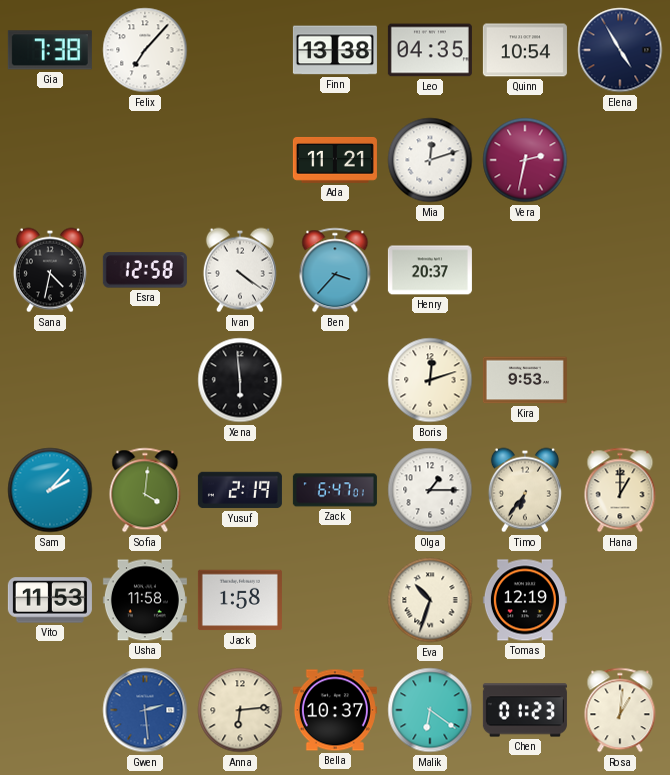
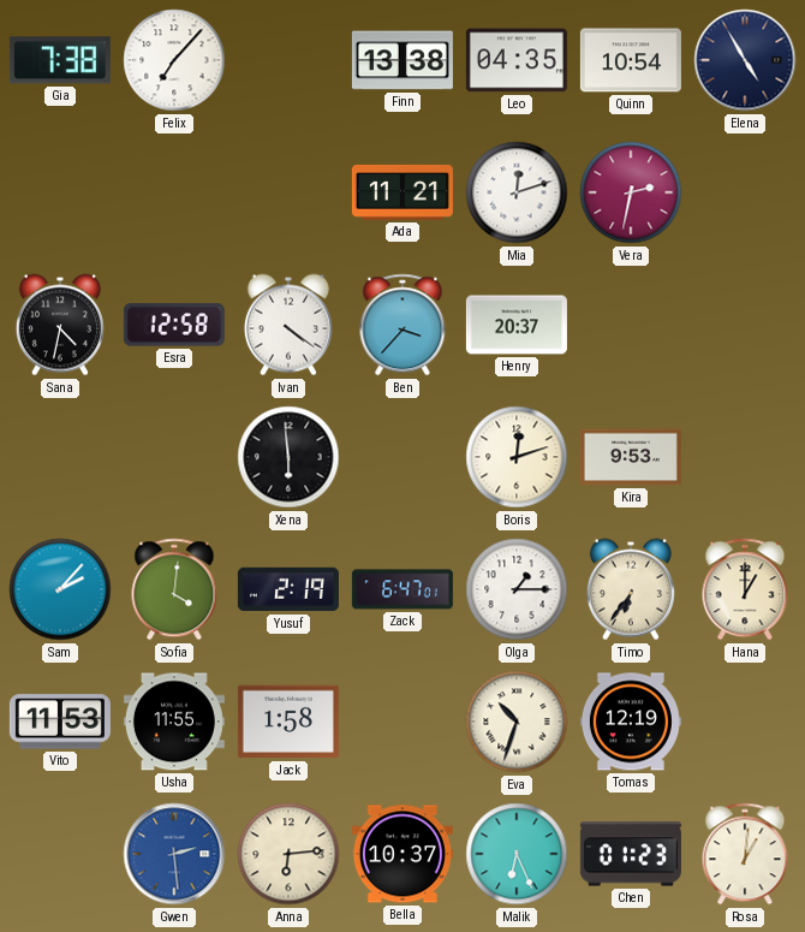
Usha: 11:58 -> 11:55 (174, 722)
Malik: 6:21 -> 6:26 (517, 854)
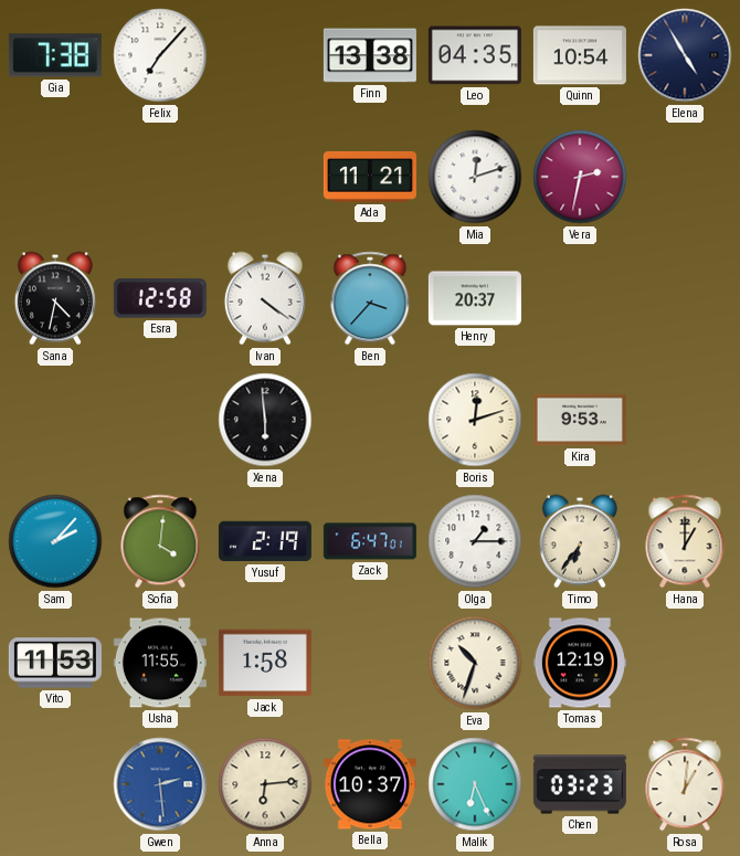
Chen: 01:23 -> 03:23 (580, 784)
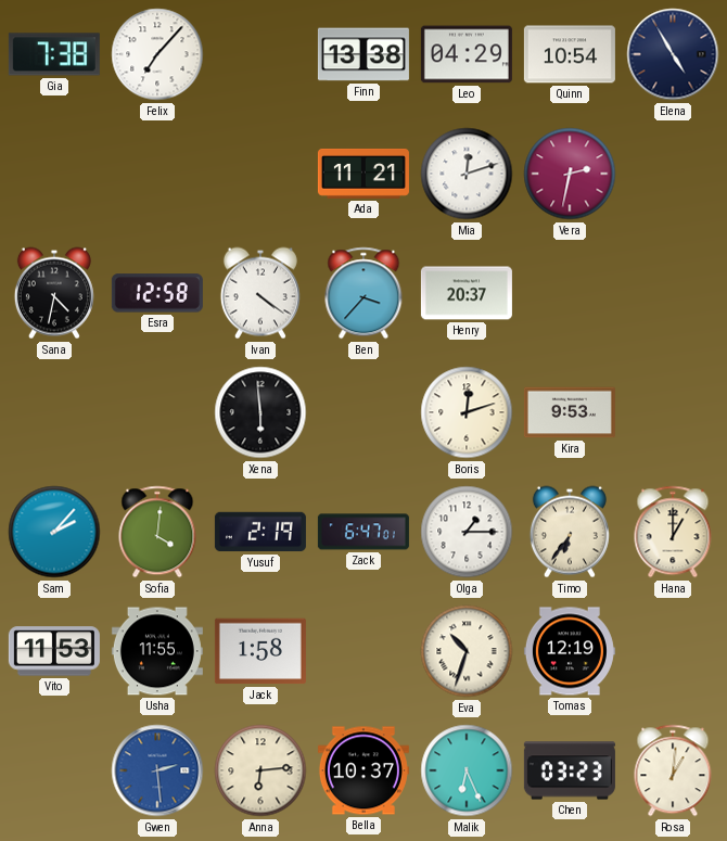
Leo: 04:35 -> 04:29 (467, 54)
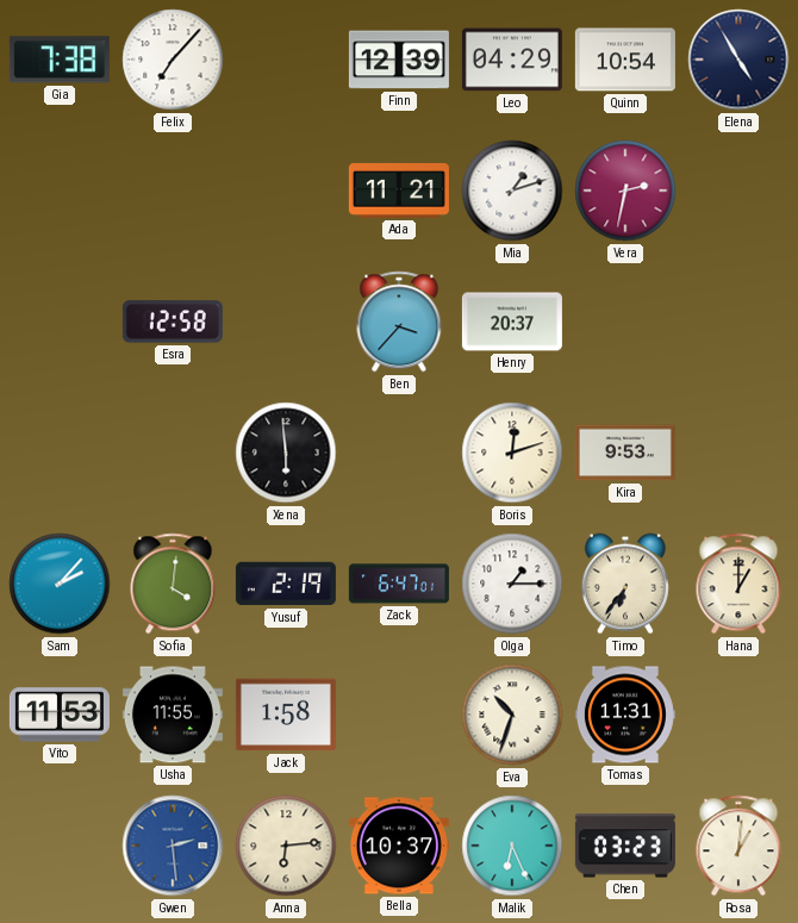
Finn: 13:38 -> 12:39 (399, 60)
Mia: 12:12 -> 1:12 (512, 191)
Sana: 4:32 -> none (54, 293)
Ivan: 4:21 -> none (260, 293)
Tomas: 12:19 -> 11:31 (625, 715)
